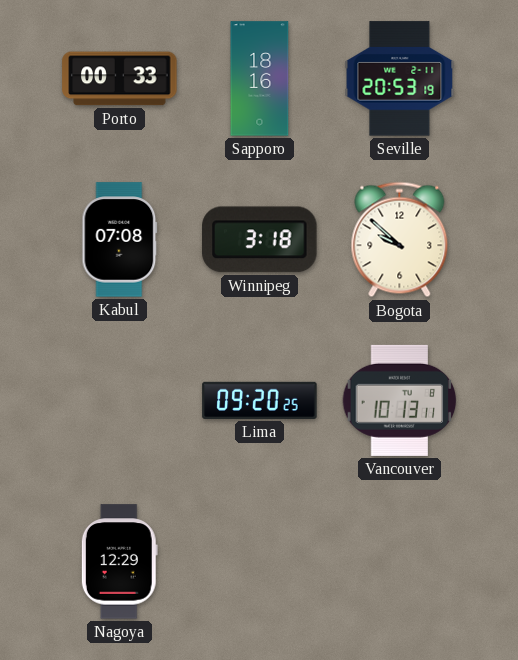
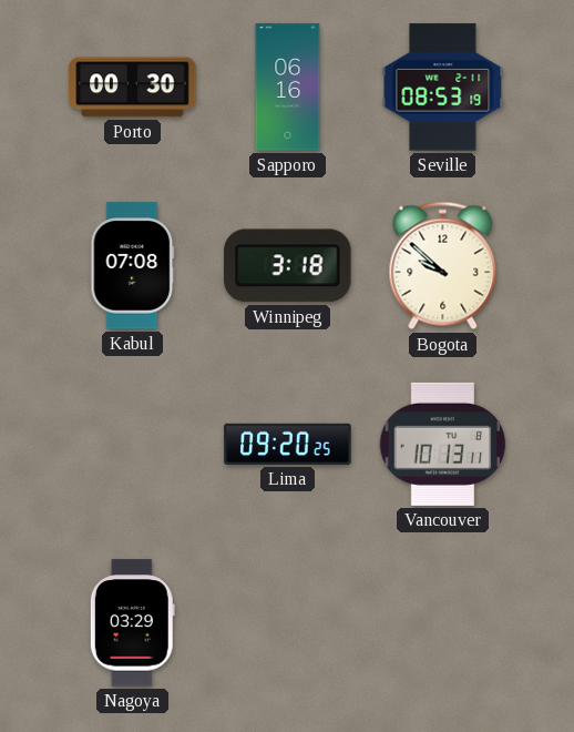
Porto: 00:33 -> 00:30 (133, 88)
Sapporo: 18:16 -> 06:16 (288, 88)
Seville: 20:53 -> 08:53 (443, 88)
Nagoya: 12:29 -> 03:29 (132, 623)
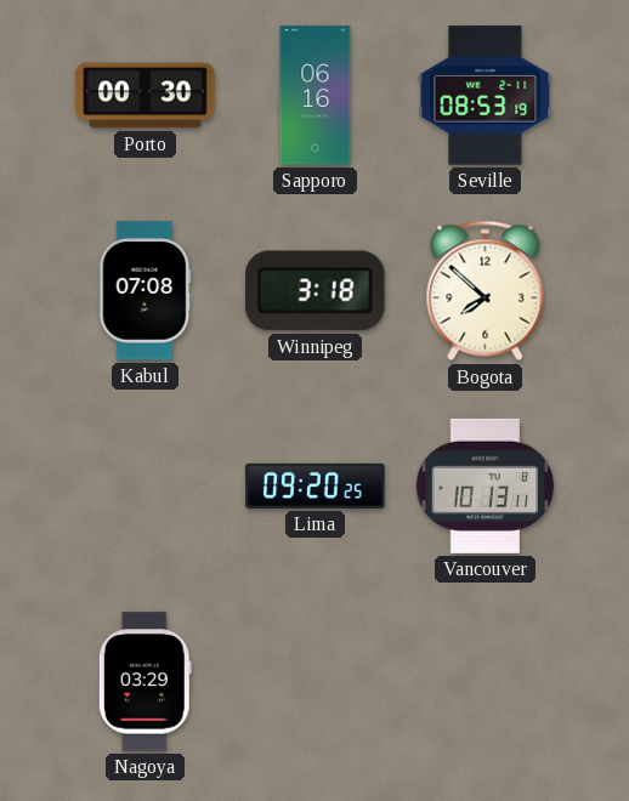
Bogota: 9:52 -> 7:52 (486, 291)
